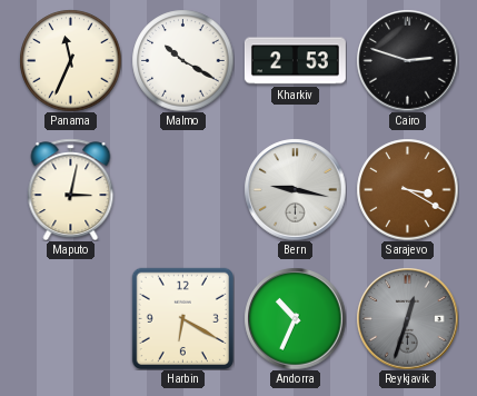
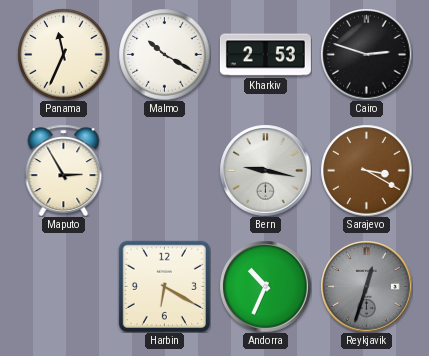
Maputo: 3:02 -> 2:55 (64, 170)
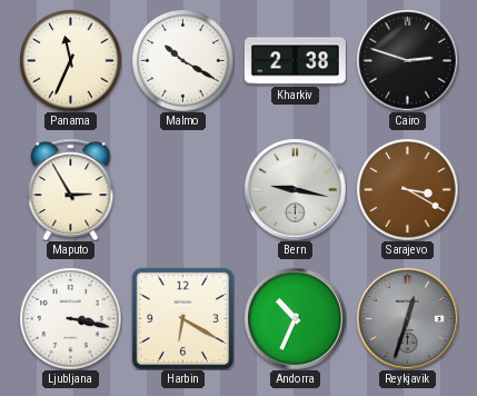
Kharkiv: 2:53 -> 2:38 (295, 61)
Ljubljana: none -> 3:17 (70, 318)
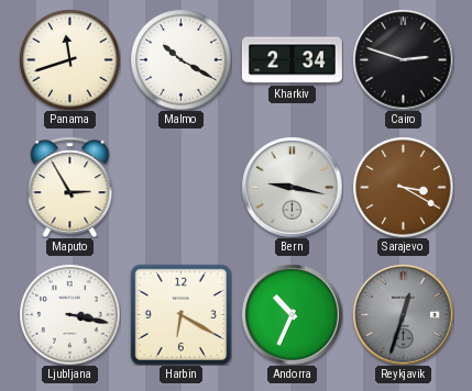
Panama: 11:34 -> 11:42 (69, 59)
Kharkiv: 2:38 -> 2:34 (292, 60)
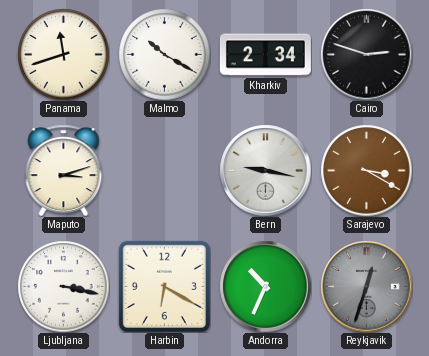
Maputo: 2:55 -> 3:12 (64, 170)
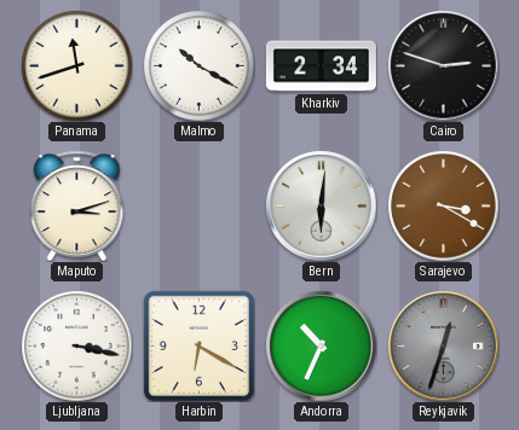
Bern: 9:17 -> 6:01 (321, 205)
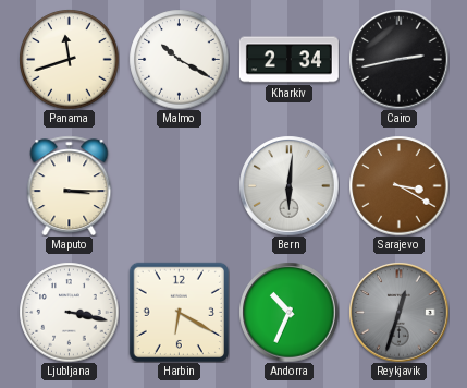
Cairo: 2:48 -> 2:43 (398, 59)
Maputo: 3:12 -> 3:15 (70, 185)
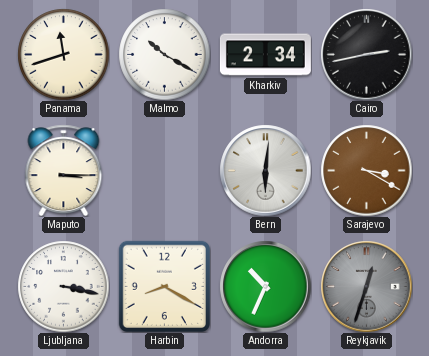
Harbin: 6:20 -> 8:20 (164, 286)
